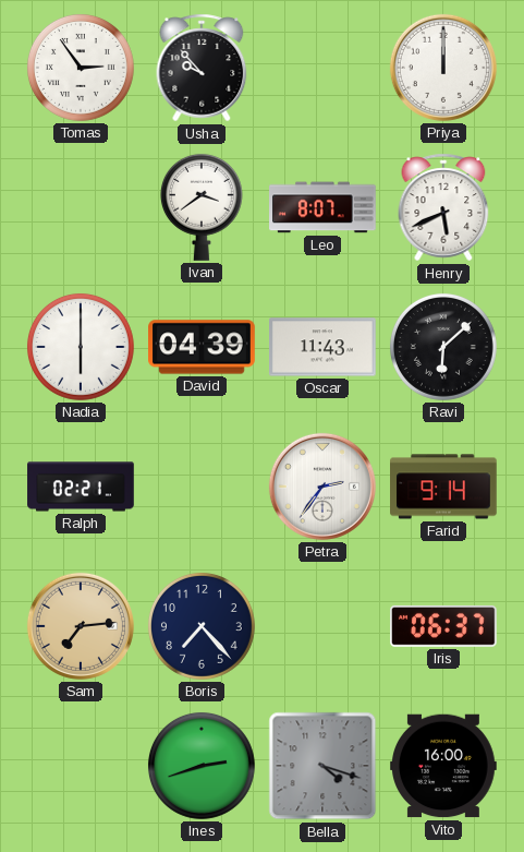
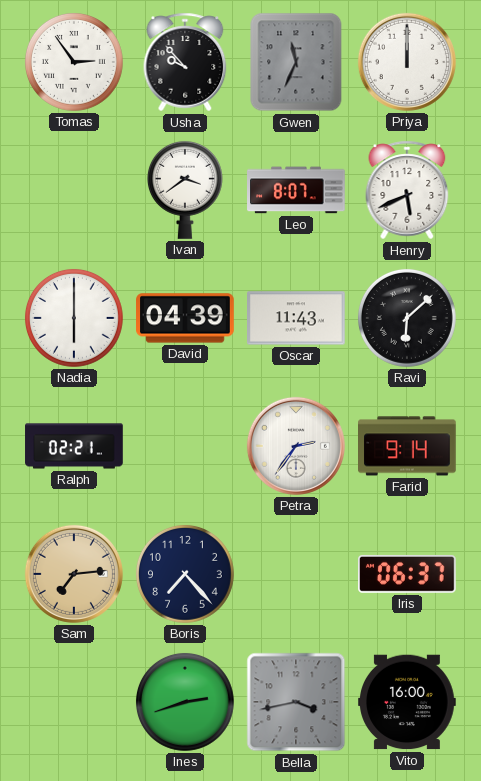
Gwen: none -> 11:34 (296, 62)
Bella: 4:18 -> 3:43 (296, 702)
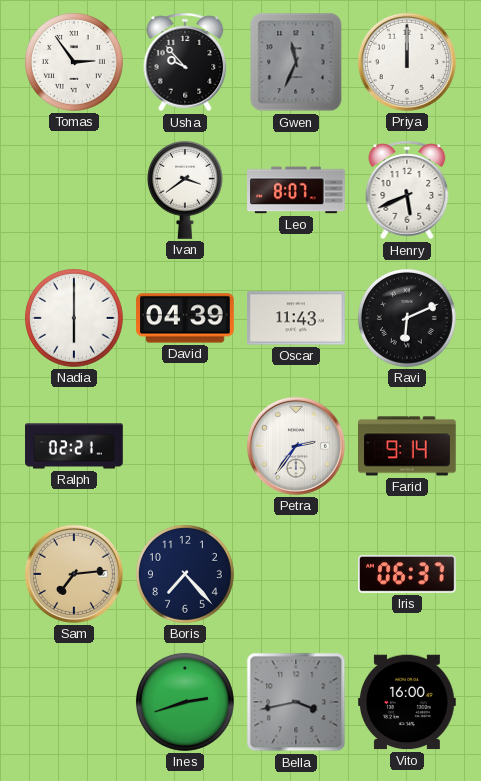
Ravi: 6:08 -> 6:11 (407, 318)
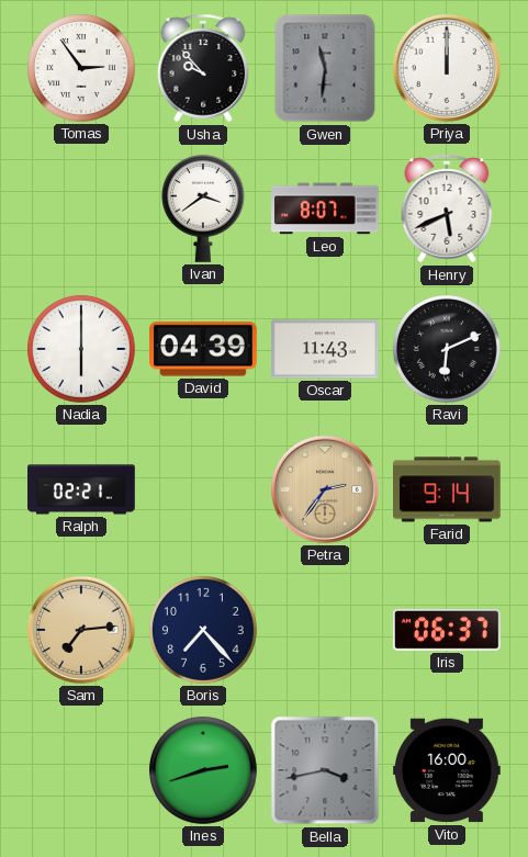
Gwen: 11:34 -> 11:31 (325, 68)
Petra dial: white -> champagne (325, 489)
